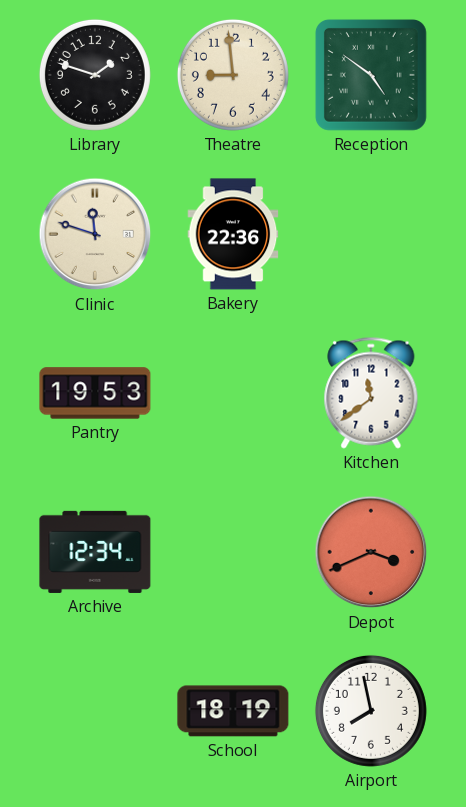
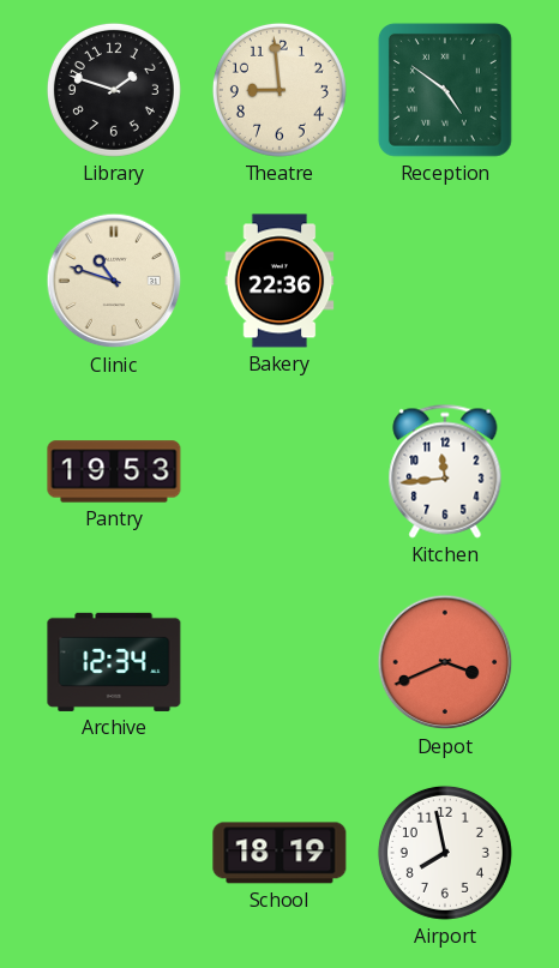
Clinic: 11:48 -> 10:48 (114, 281)
Kitchen: 11:39 -> 11:44 (445, 471)
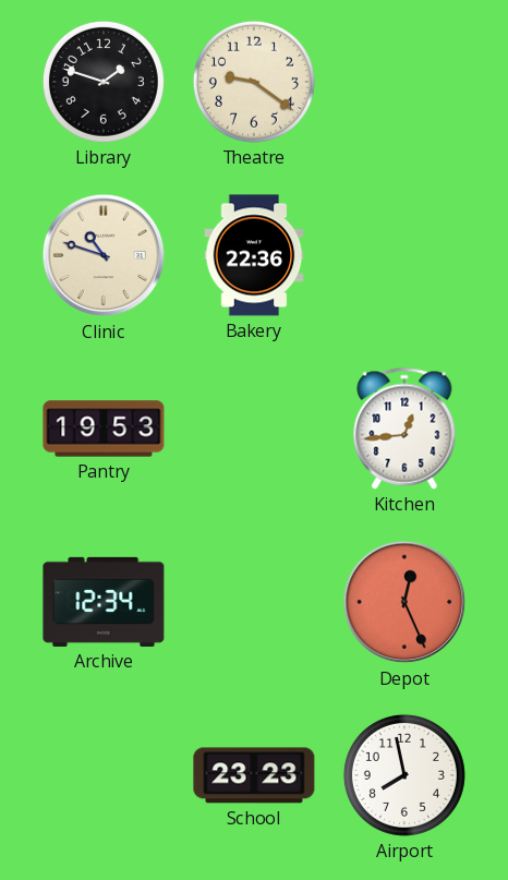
Theatre: 8:59 -> 9:21 (254, 82)
Reception: 4:51 -> none (445, 90)
Kitchen: 11:44 -> 12:44 (404, 429)
Depot: 3:41 -> 12:26 (404, 602)
School: 18:19 -> 23:23 (254, 775)
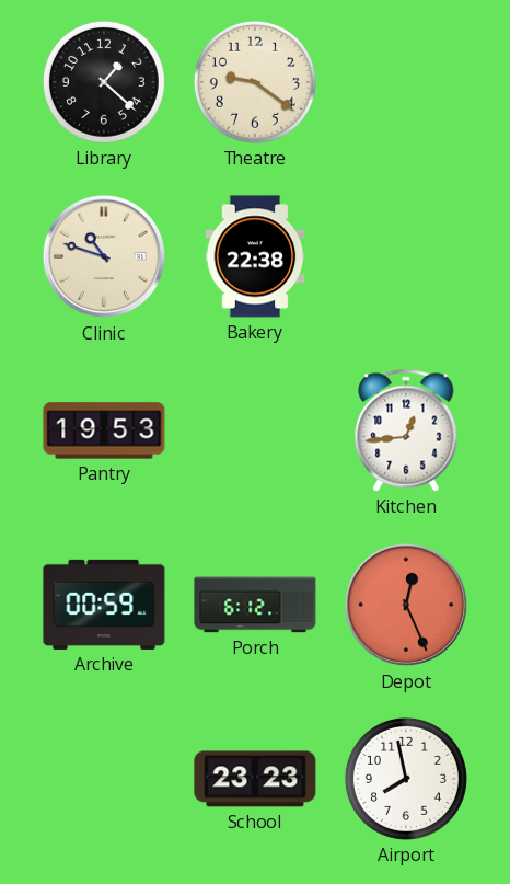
Library: 1:48 -> 1:22 (104, 82)
Bakery: 22:36 -> 22:38 (255, 256)
Archive: 12:34 -> 00:59 (104, 605)
Porch: none -> 6:12 (255, 605)
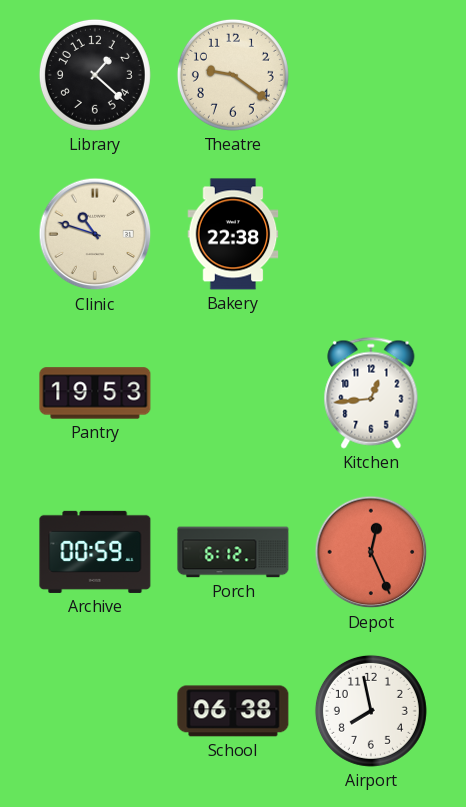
School: 23:23 -> 06:38 (233, 711)
